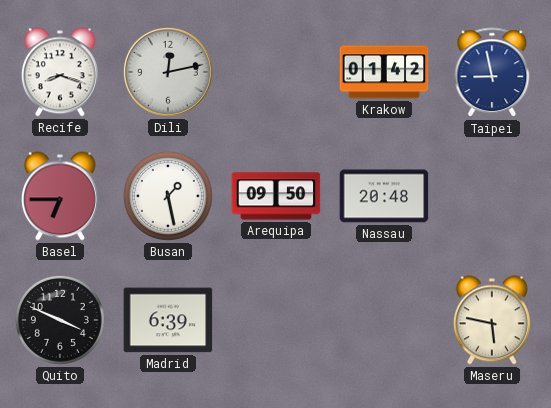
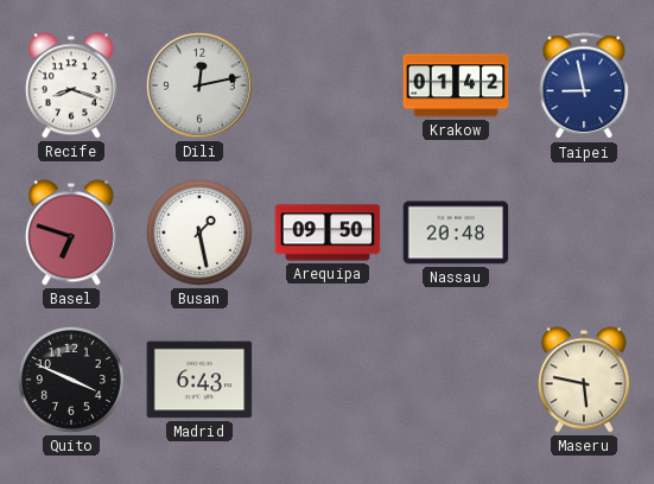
Basel: 6:45 -> 6:48 (71, 233)
Madrid: 6:39 -> 6:43 (199, 380)
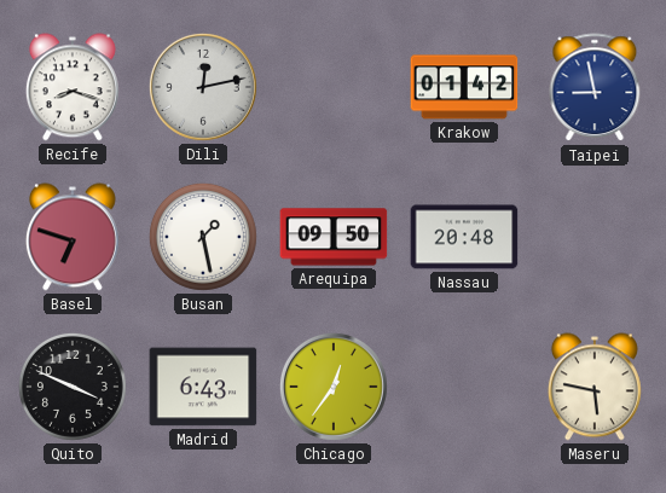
Chicago: none -> 12:36 (334, 387)
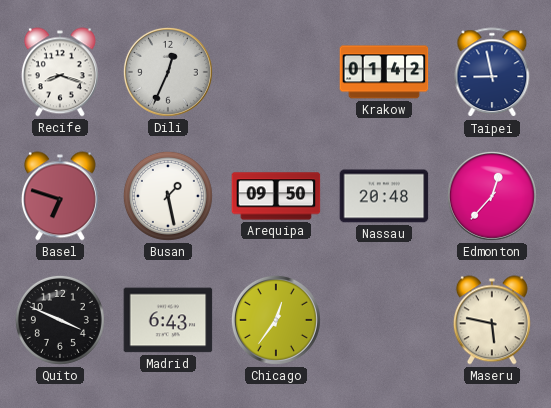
Dili: 12:13 -> 12:34 (168, 72)
Edmonton: none -> 12:37 (492, 196)
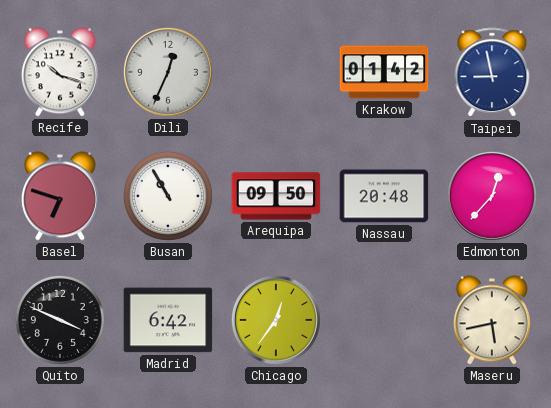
Recife: 8:18 -> 10:18 (60, 72)
Busan: 1:28 -> 10:55 (168, 196)
Madrid: 6:43 -> 6:42 (168, 320)
Maseru: 5:47 -> 5:43 (492, 320)
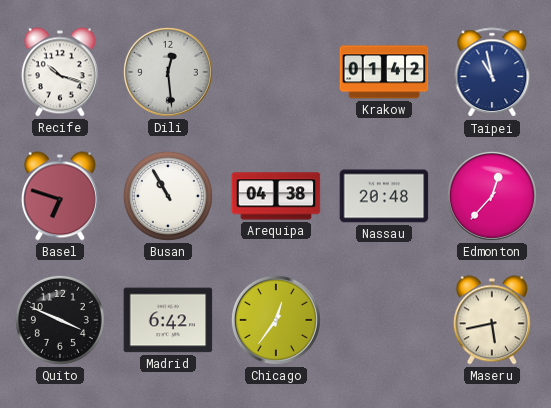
Dili: 12:34 -> 12:29 (168, 72)
Taipei: 8:58 -> 10:58 (492, 73)
Arequipa: 09:50 -> 04:38 (276, 196)
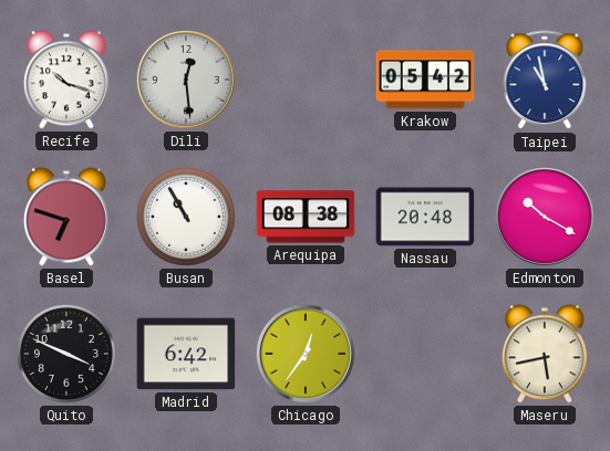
Krakow: 01:42 -> 05:42 (425, 80)
Arequipa: 04:38 -> 08:38 (306, 217)
Edmonton: 12:37 -> 10:20 (545, 217)
